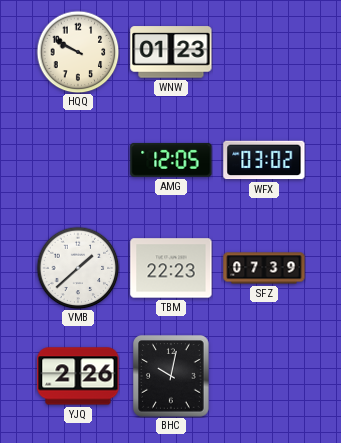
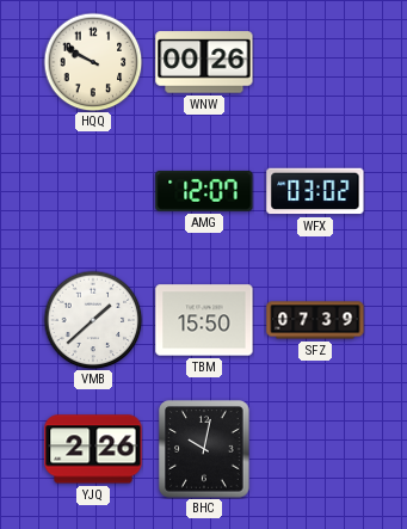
WNW: 01:23 -> 00:26 (204, 62)
AMG: 12:05 -> 12:07 (204, 191)
TBM: 22:23 -> 15:50 (204, 320)
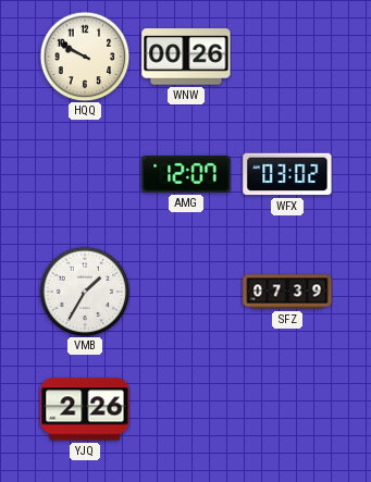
VMB: 1:38 -> 1:35 (85, 292)
TBM: 15:50 -> none (204, 320)
BHC: 10:02 -> none (204, 449)
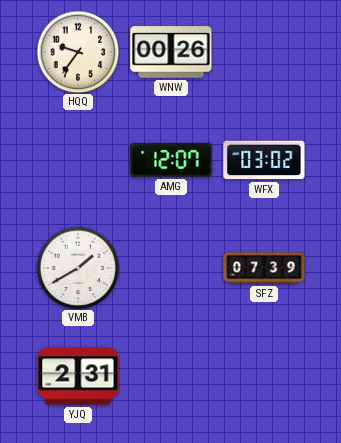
HQQ: 9:50 -> 9:36 (78, 52)
VMB: 1:35 -> 1:40 (78, 268)
YJQ: 2:26 -> 2:31 (78, 376)
